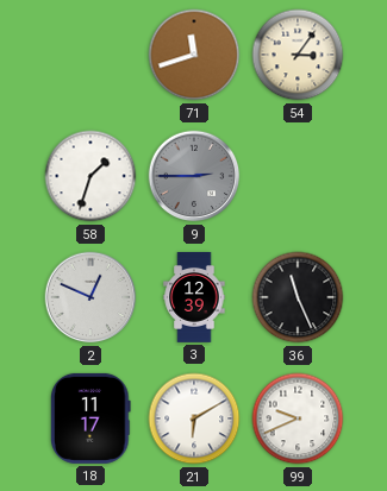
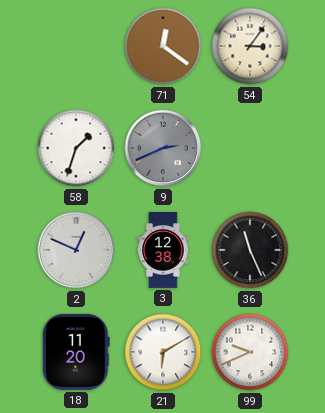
71: 11:42 -> 12:21 (163, 46)
9: 2:45 -> 2:41 (163, 148)
3: 12:39 -> 12:38 (163, 251)
18: 11:17 -> 11:20 (77, 352)
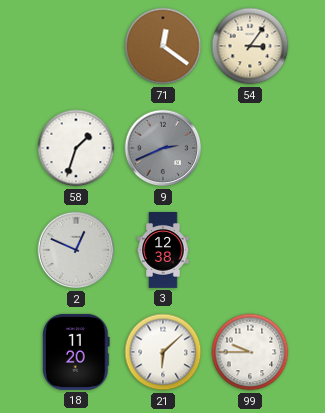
36: 11:26 -> none (250, 250)
21: 6:10 -> 6:08 (163, 352)
99: 9:41 -> 9:45 (250, 352)
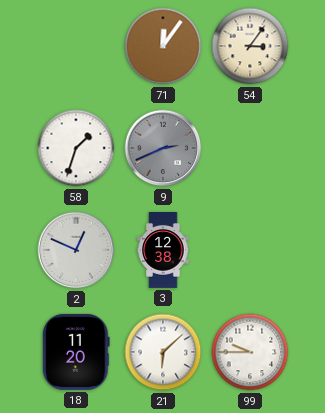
71: 12:21 -> 12:06 (163, 46)
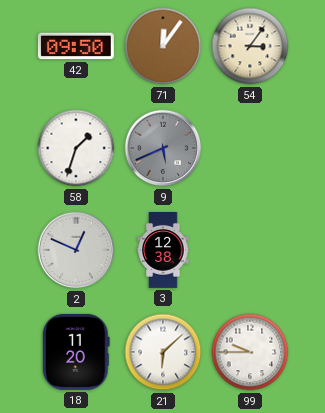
42: none -> 09:50 (76, 46)
9: 2:41 -> 5:41 (163, 148)
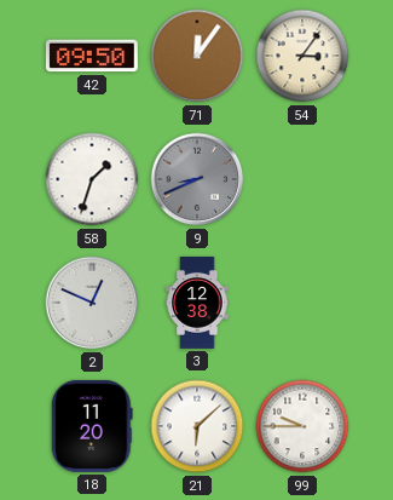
9: 5:41 -> 8:41 (197, 179)
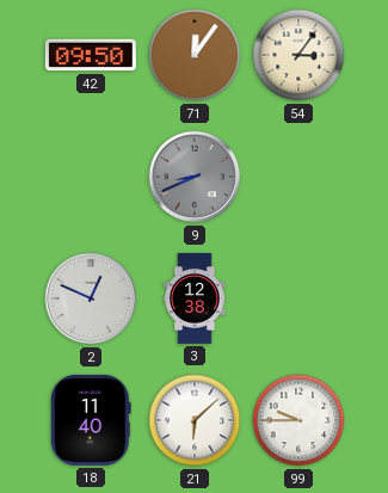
58: 1:33 -> none (92, 179)
18: 11:20 -> 11:40 (92, 420)
